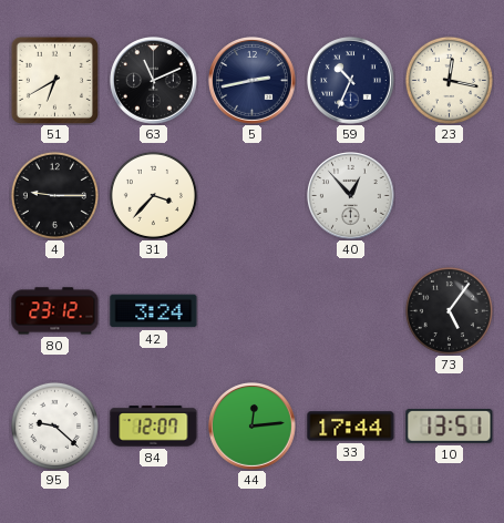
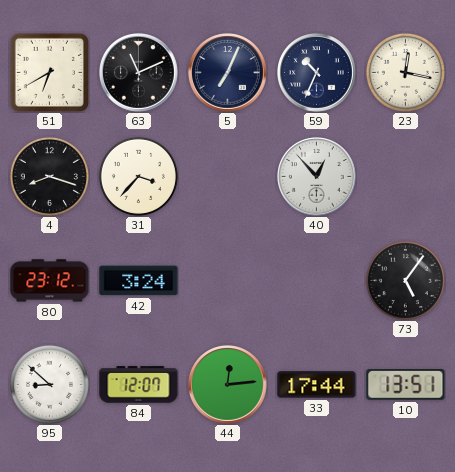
5: 2:43 -> 7:04 (228, 73)
4: 9:15 -> 8:18 (49, 176)
95: 9:22 -> 8:52 (49, 384)
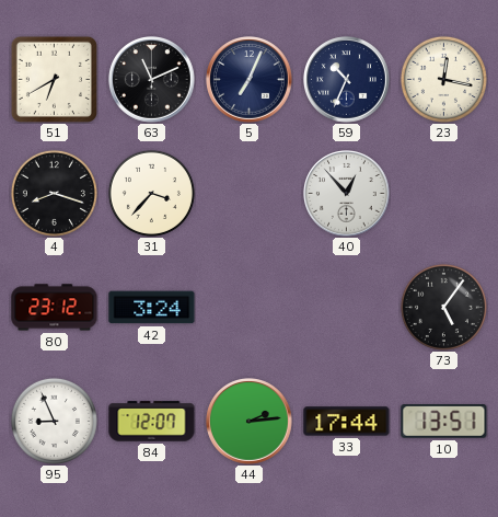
95: 8:52 -> 8:56 (54, 421)
44: 12:14 -> 2:14 (250, 422)
